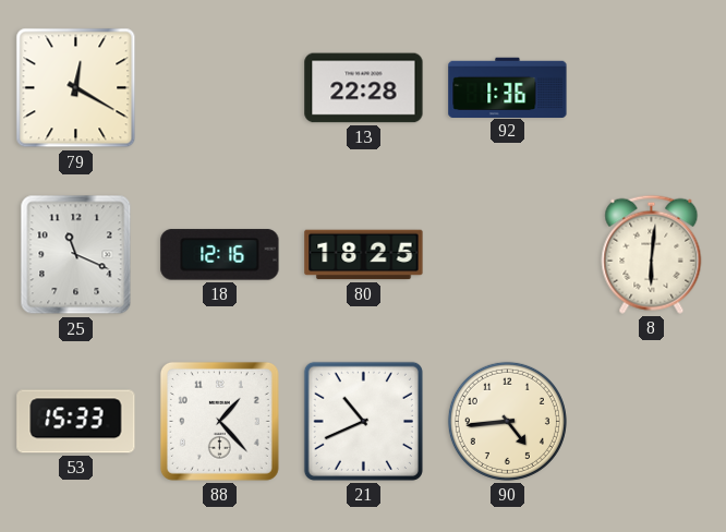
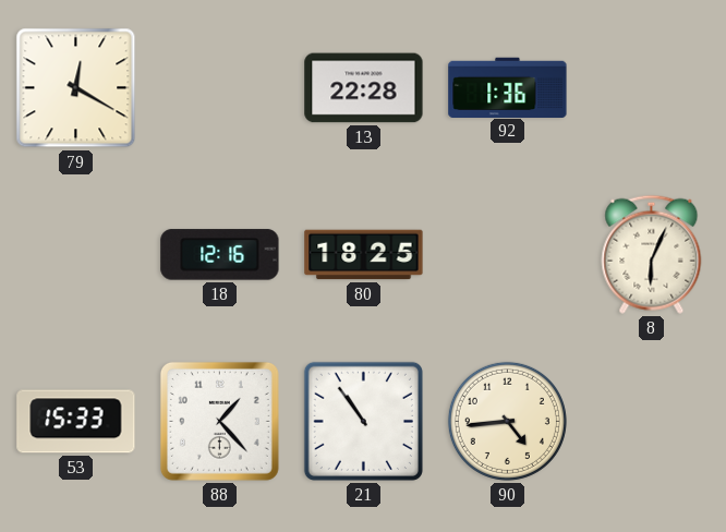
25: 11:19 -> none (76, 255)
8: 6:01 -> 6:04 (652, 254)
21: 10:41 -> 10:54 (363, 421)
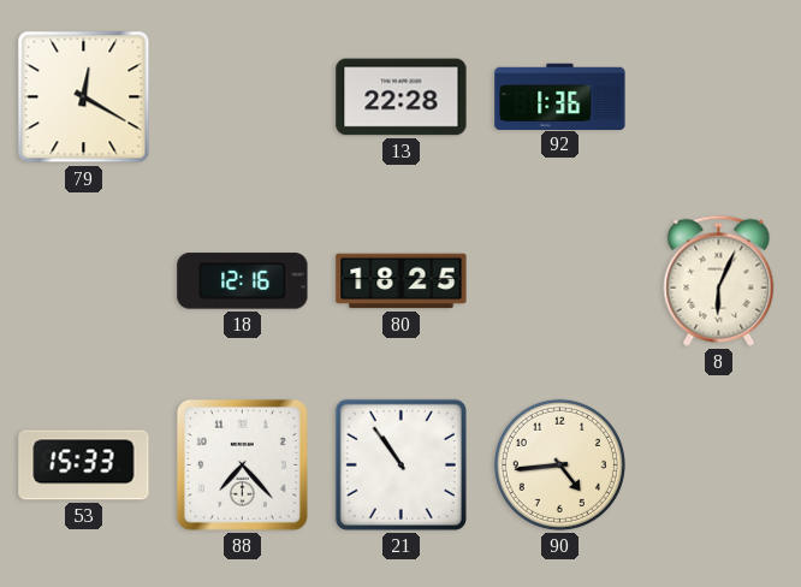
88: 1:23 -> 7:23 (242, 464)
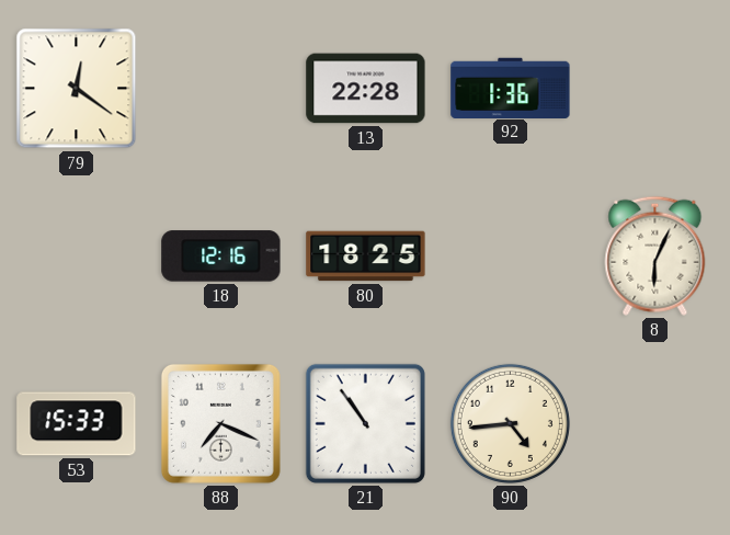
79: 12:20 -> 12:21 (77, 89)
88: 7:23 -> 7:19 (220, 423)
